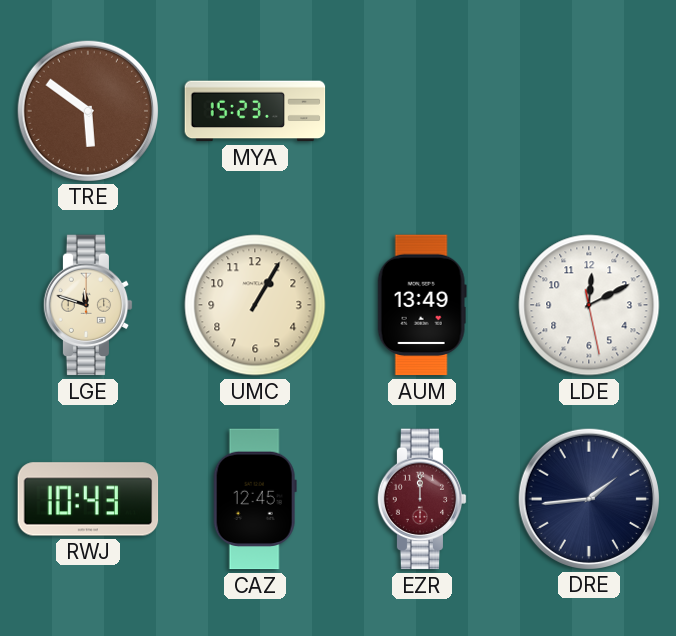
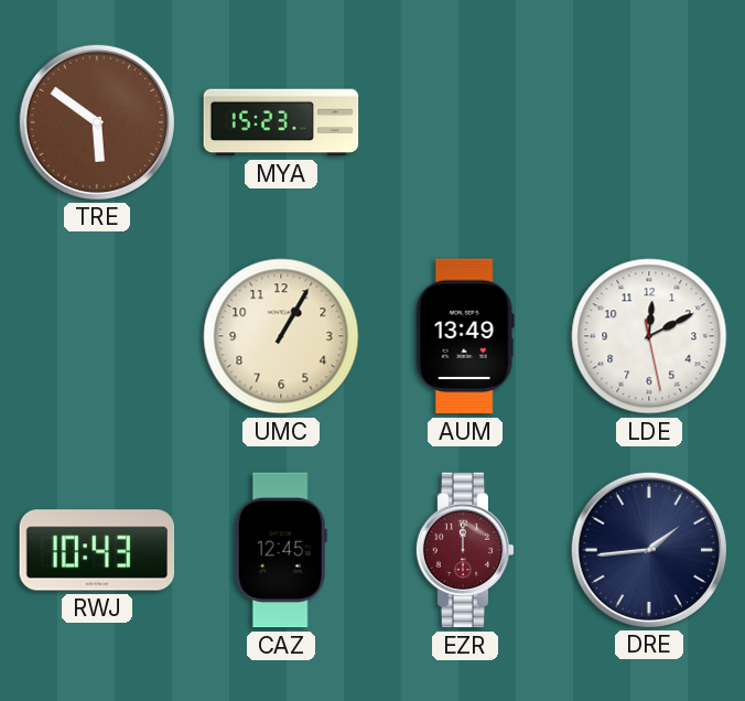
LGE: 11:48 -> none (88, 305)
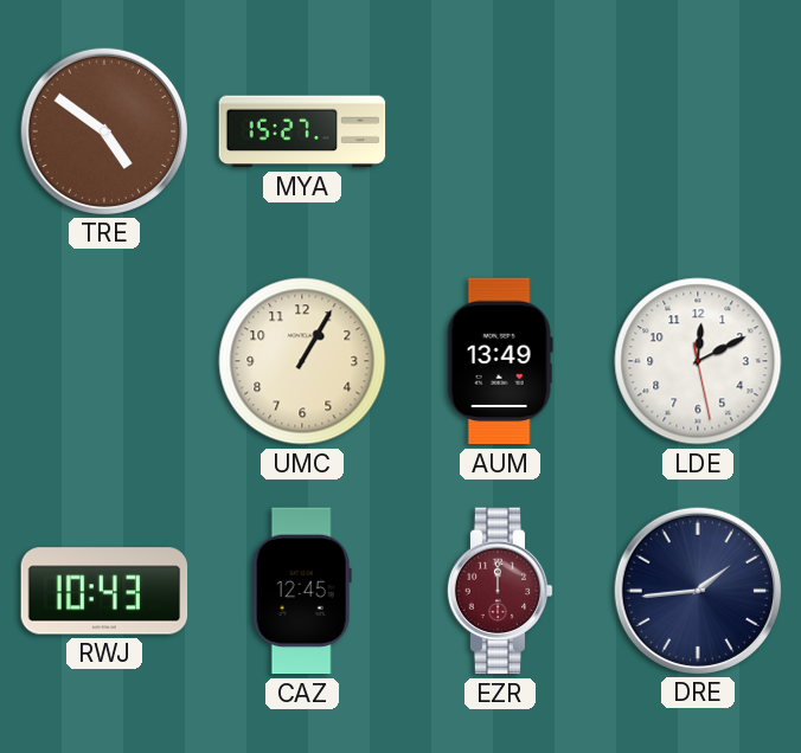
TRE: 5:51 -> 4:51 (103, 130)
MYA: 15:23 -> 15:27 (302, 131)
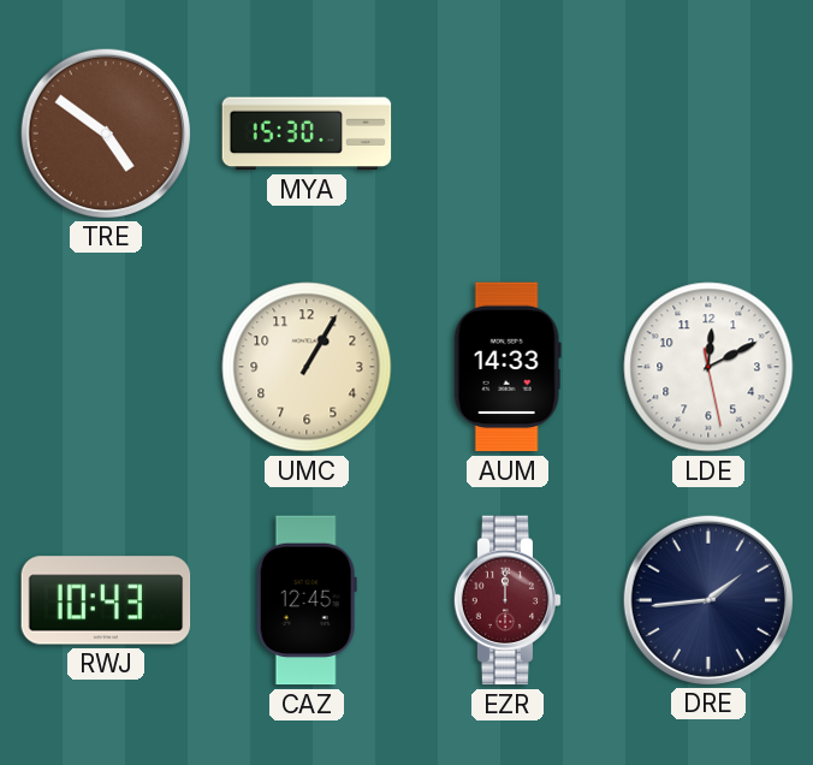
MYA: 15:27 -> 15:30 (307, 134)
AUM: 13:49 -> 14:33 (508, 367)
